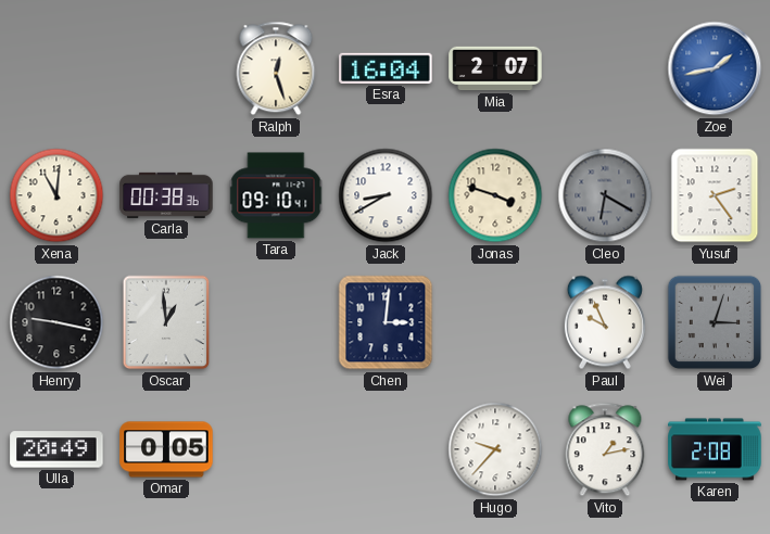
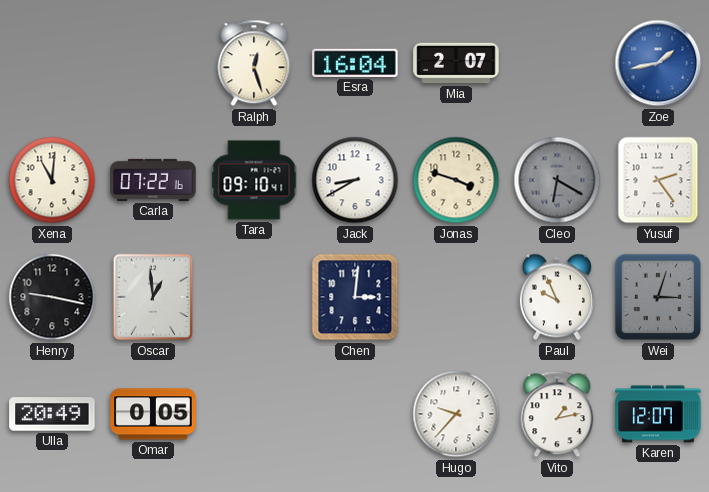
Carla: 00:38 -> 07:22 (153, 180)
Karen: 2:08 -> 12:07 (658, 414)
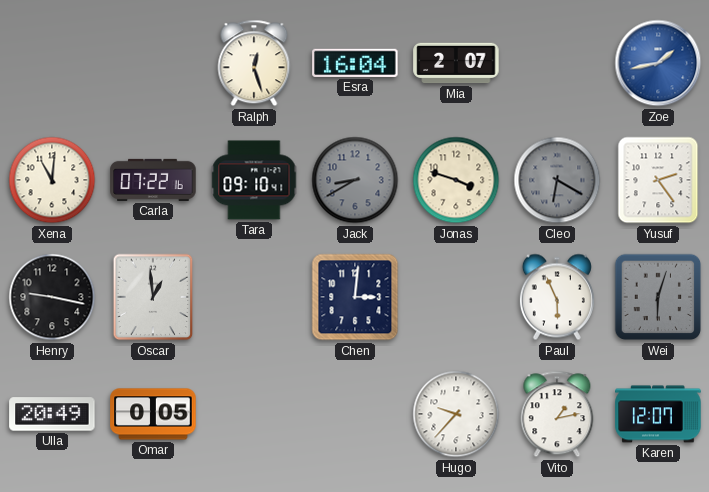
Jack dial: white -> grey (355, 180)
Paul: 9:56 -> 5:56 (557, 297)
Wei: 3:03 -> 6:03 (658, 297)
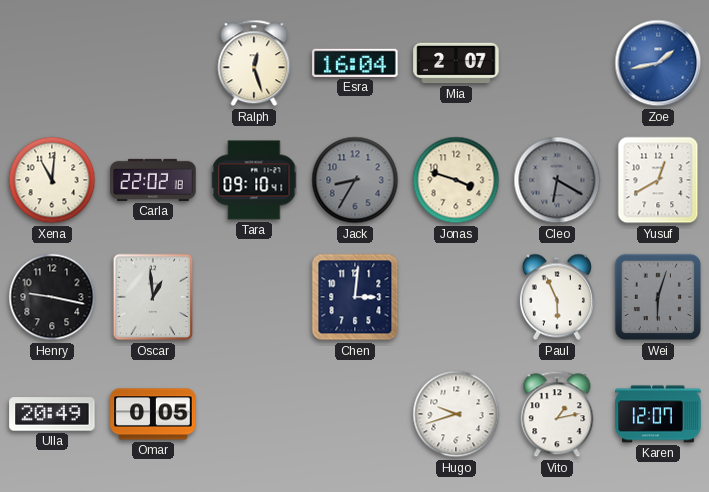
Carla: 07:22 -> 22:02 (153, 180)
Jack: 8:40 -> 8:35 (355, 180)
Yusuf: 2:24 -> 12:40 (658, 180)
Hugo: 9:37 -> 9:42 (456, 414)
